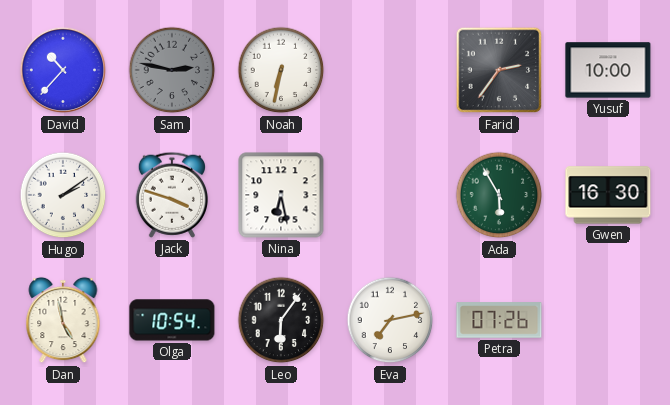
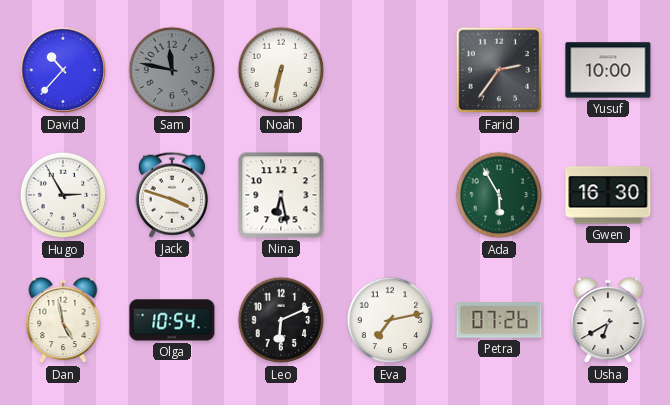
Sam: 2:47 -> 11:47 (172, 70)
Hugo: 2:09 -> 2:55 (63, 195)
Leo: 6:06 -> 6:11 (281, 320)
Usha: none -> 6:40 (608, 320)
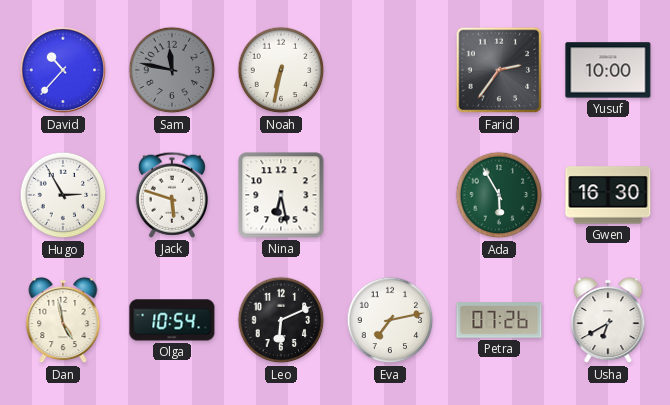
Jack: 3:48 -> 5:48 (171, 195)
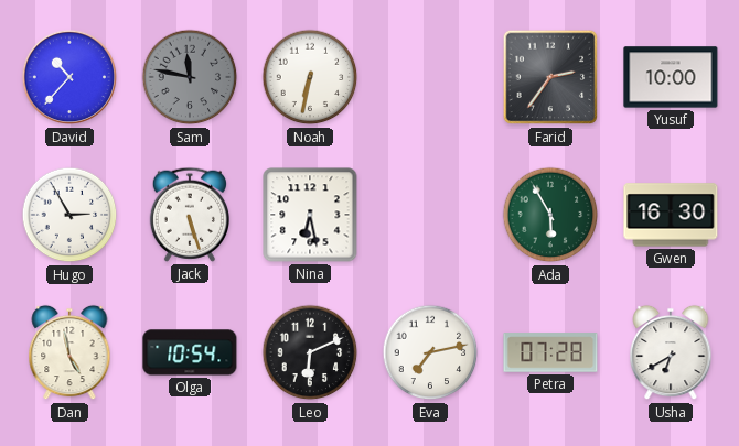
Jack: 5:48 -> 5:27 (189, 215)
Petra: 07:26 -> 07:28 (550, 352)
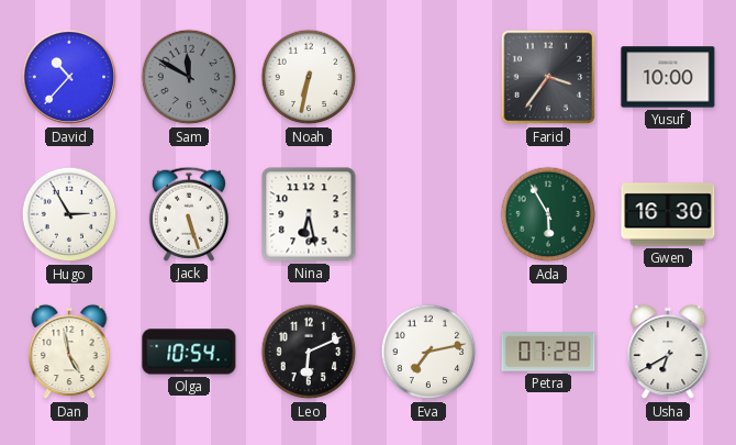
Sam: 11:47 -> 11:50 (189, 77)
Farid: 2:36 -> 3:36 (548, 77)
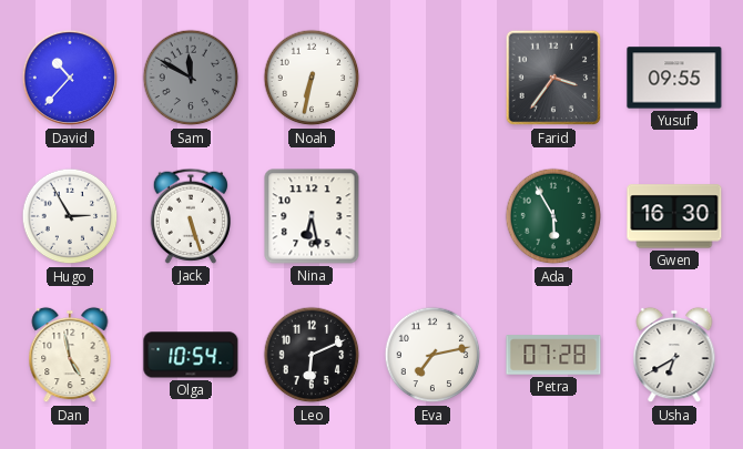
Yusuf: 10:00 -> 09:55 (674, 78)
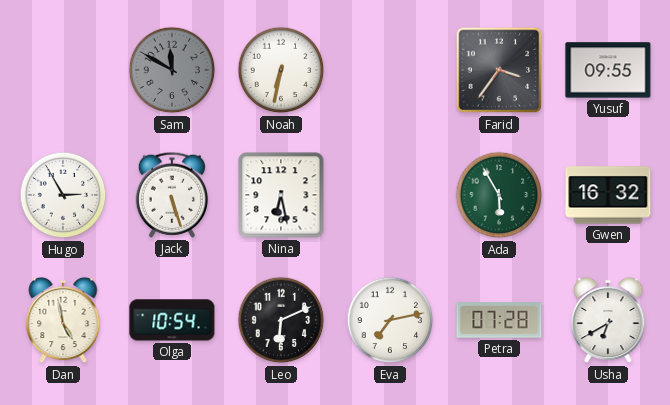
David: 10:37 -> none (70, 78)
Gwen: 16:30 -> 16:32 (608, 195)
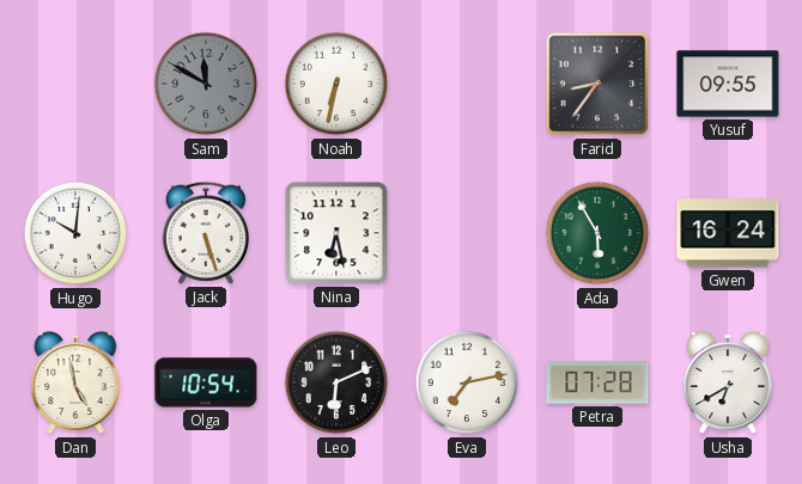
Farid: 3:36 -> 8:36 (597, 84)
Hugo: 2:55 -> 10:01 (75, 233)
Gwen: 16:32 -> 16:24 (728, 233)
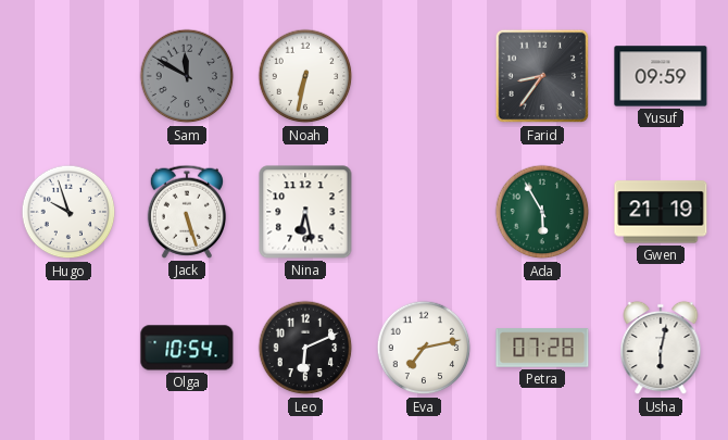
Yusuf: 09:55 -> 09:59 (661, 76)
Hugo: 10:01 -> 9:57 (68, 212)
Gwen: 16:24 -> 21:19 (661, 212)
Dan: 4:58 -> none (75, 382)
Usha: 6:40 -> 6:02 (661, 348)
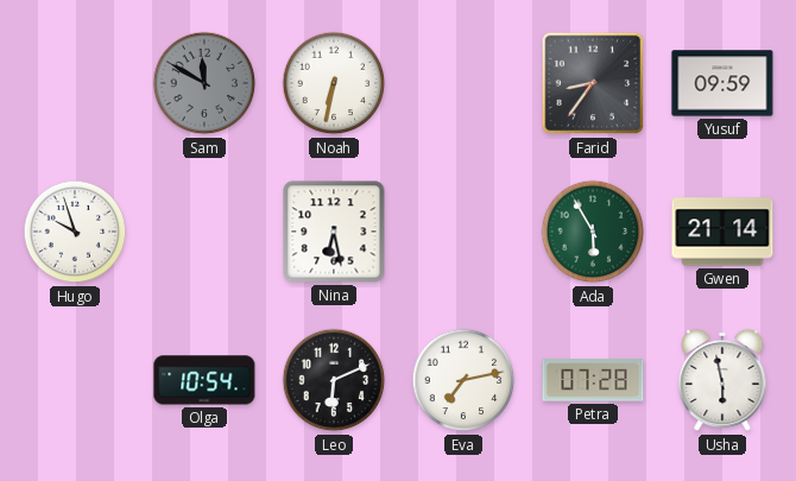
Jack: 5:27 -> none (186, 212)
Gwen: 21:19 -> 21:14 (722, 232)
Usha: 6:02 -> 5:58 (722, 380)
